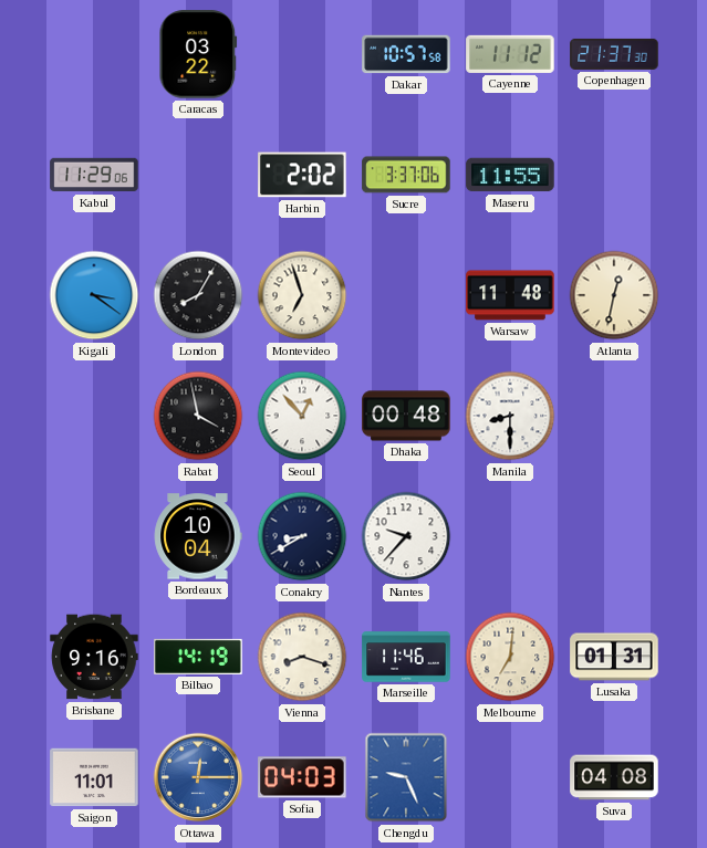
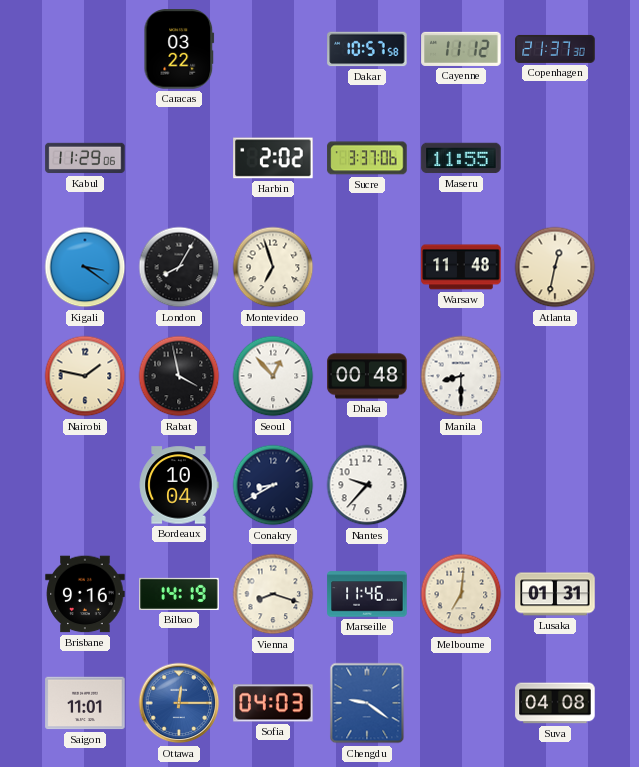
Nairobi: none -> 1:47 (85, 376)
Chengdu: 9:26 -> 9:21 (367, 703)
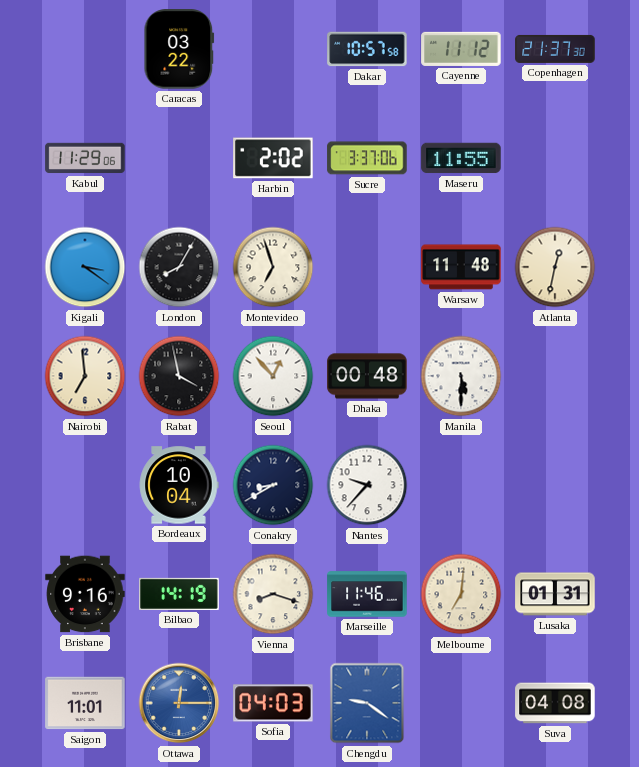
Nairobi: 1:47 -> 6:59 (85, 376)
Manila: 8:30 -> 5:30 (461, 376)
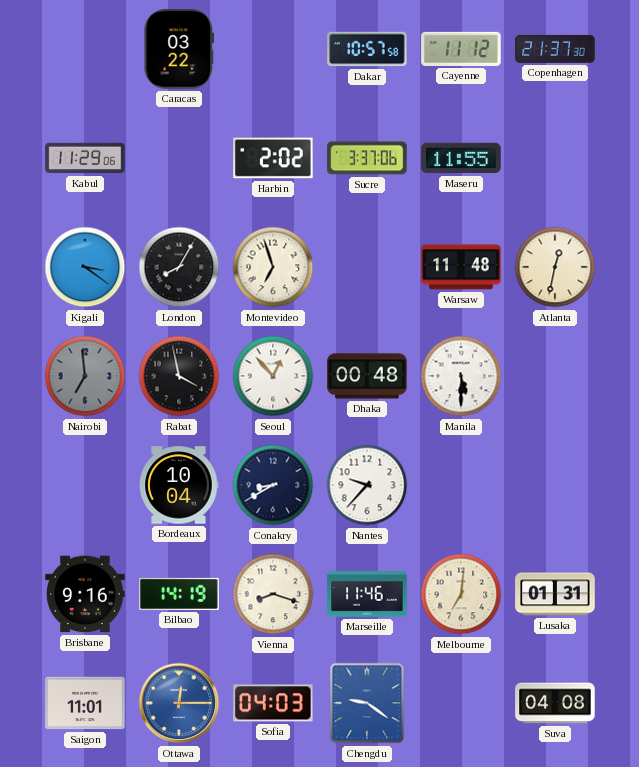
Nairobi dial: cream -> grey (85, 376)
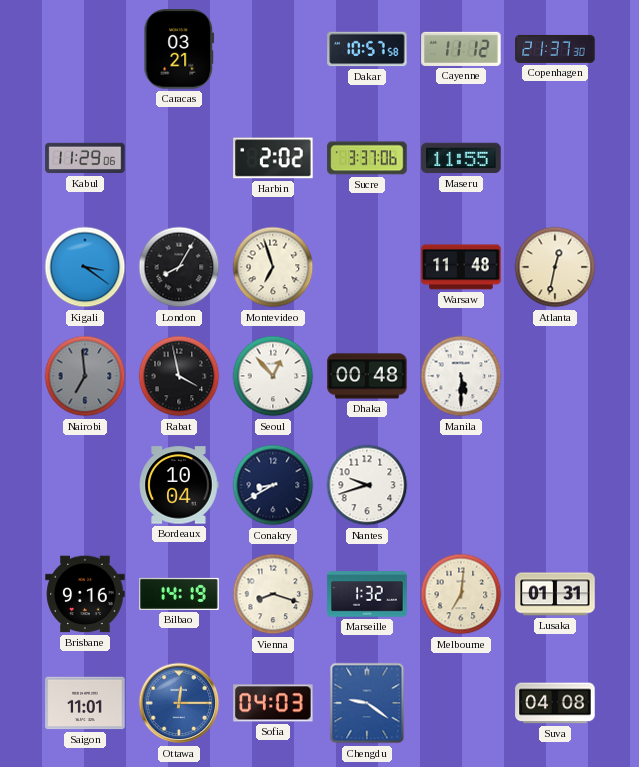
Caracas: 03:22 -> 03:21 (179, 49)
Nantes: 9:37 -> 9:42 (367, 485)
Marseille: 11:46 -> 1:32 (367, 594)
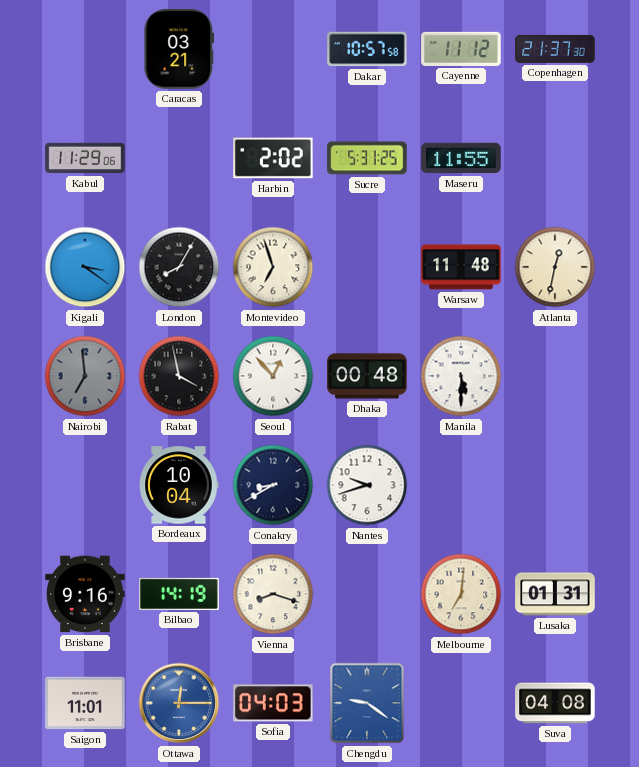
Sucre: 3:37 -> 5:31 (367, 158)
Marseille: 1:32 -> none (367, 594)
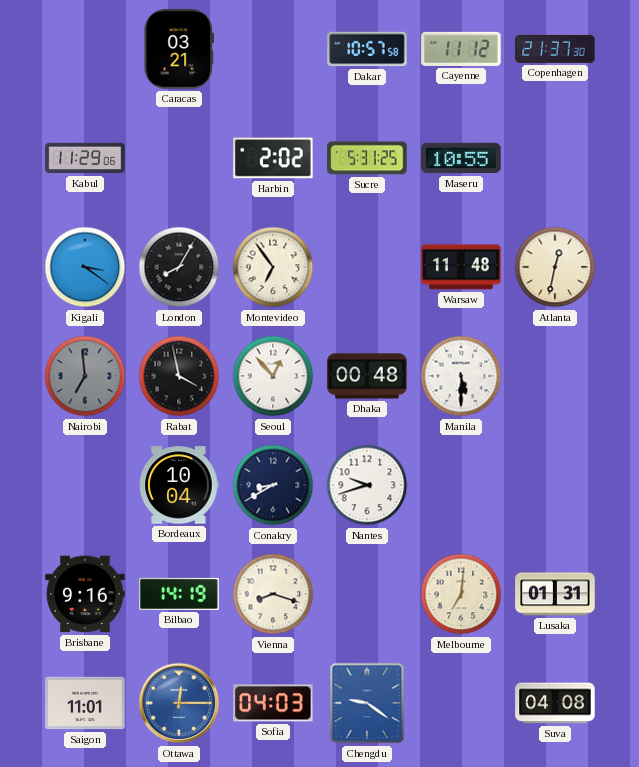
Maseru: 11:55 -> 10:55 (461, 158)
Montevideo: 6:57 -> 6:54 (273, 267)
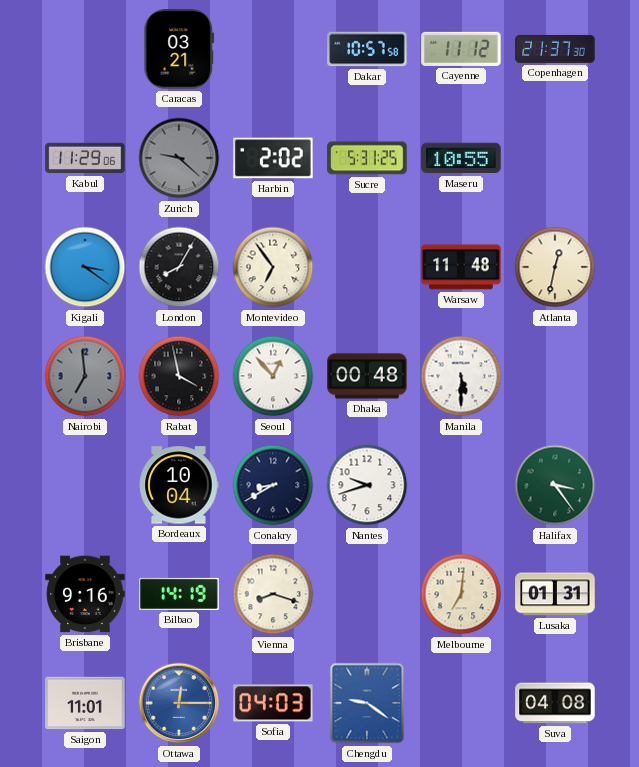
Zurich: none -> 9:22 (179, 158)
Halifax: none -> 3:24 (555, 485)
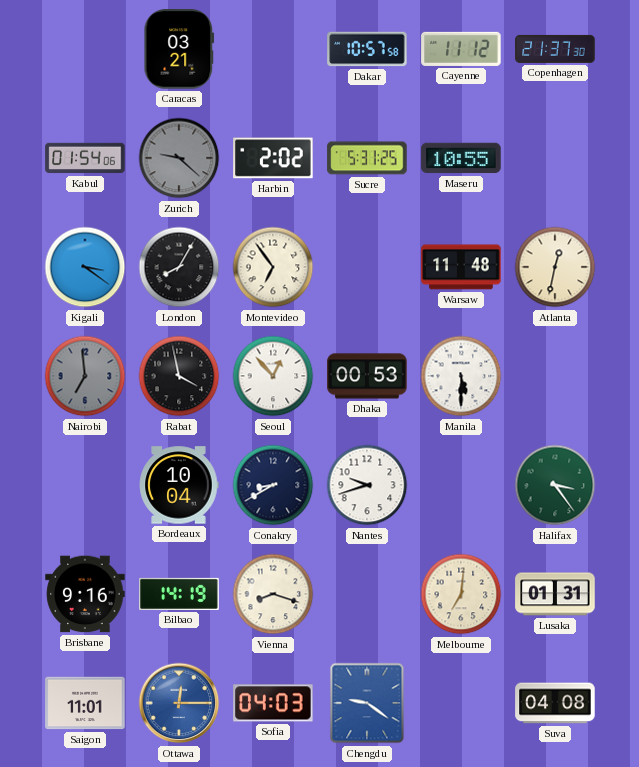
Kabul: 11:29 -> 01:54 (85, 158)
Dhaka: 00:48 -> 00:53 (367, 376)
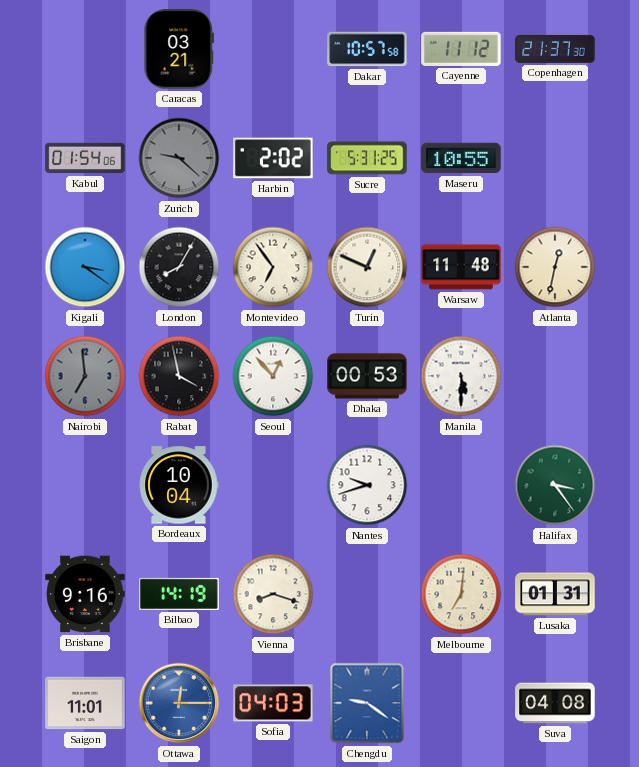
Turin: none -> 12:49 (367, 267)
Conakry: 8:40 -> none (273, 485)
